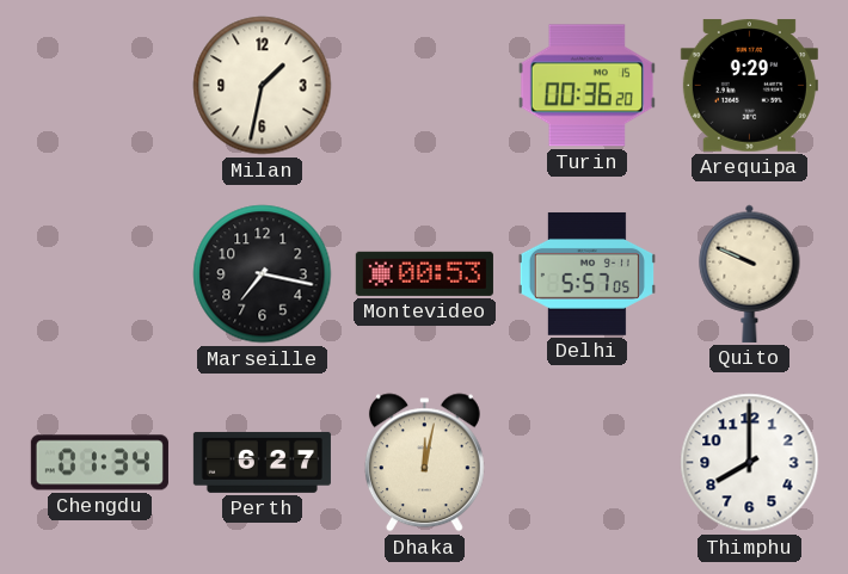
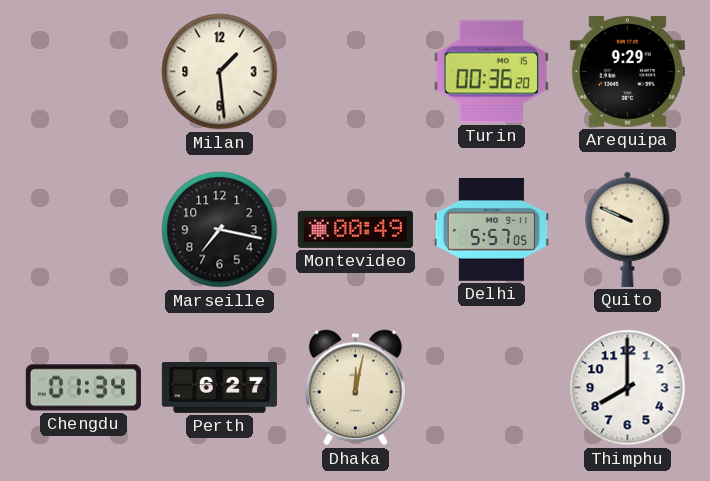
Milan: 1:32 -> 1:29 (220, 72)
Montevideo: 00:53 -> 00:49 (355, 229)
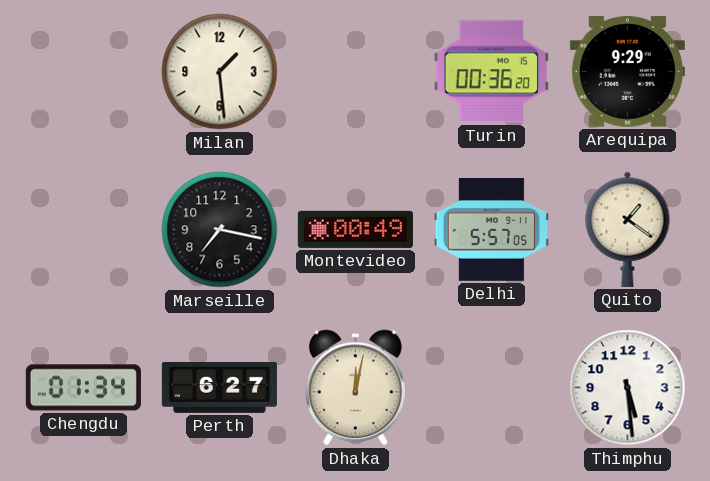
Quito: 9:49 -> 1:21 (628, 229)
Thimphu: 8:00 -> 5:29 (628, 388)
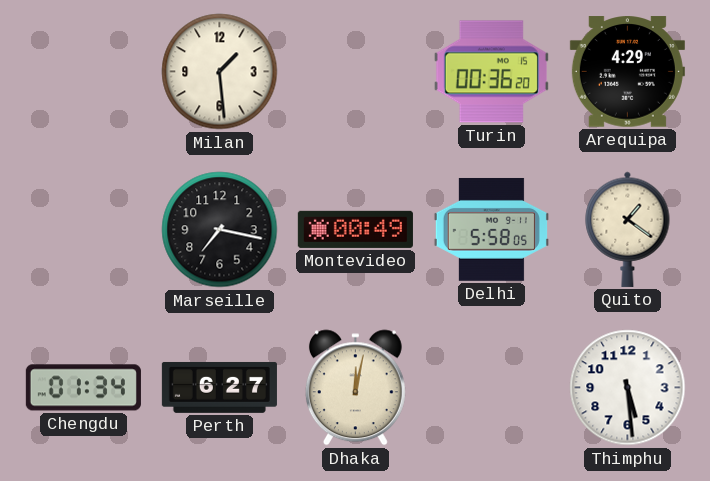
Arequipa: 9:29 -> 4:29 (627, 72)
Delhi: 5:57 -> 5:58 (491, 229)
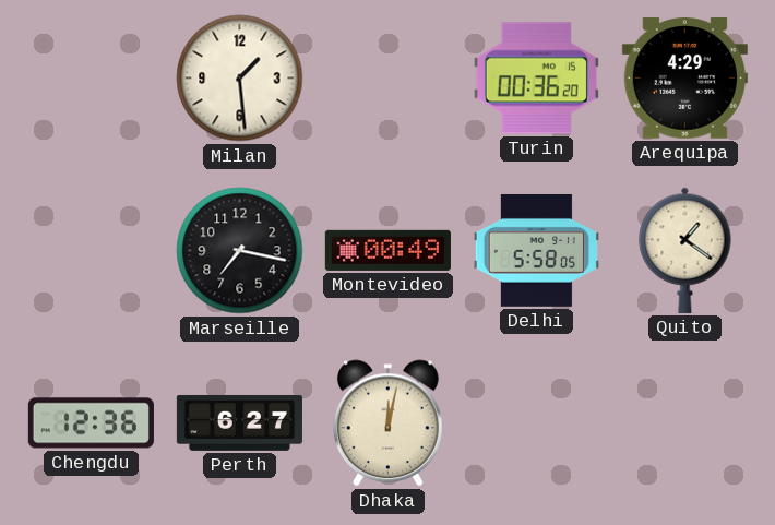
Chengdu: 01:34 -> 12:36 (91, 423)
Thimphu: 5:29 -> none (628, 388)
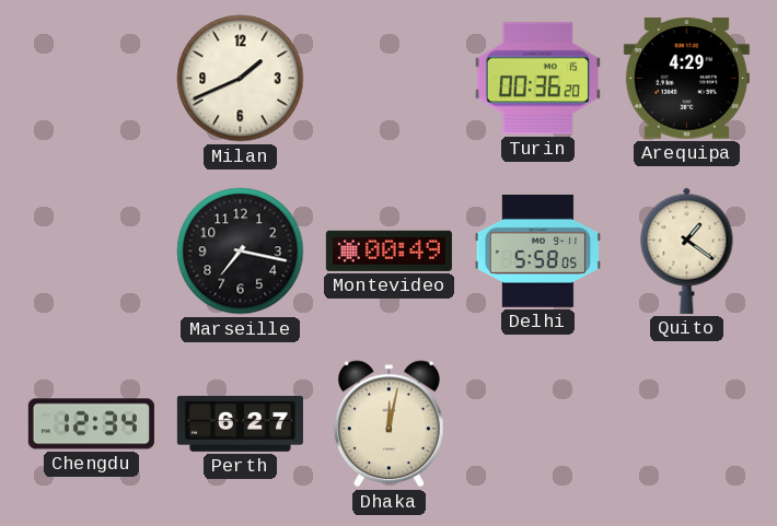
Milan: 1:29 -> 1:41 (241, 79)
Chengdu: 12:36 -> 12:34 (91, 424)
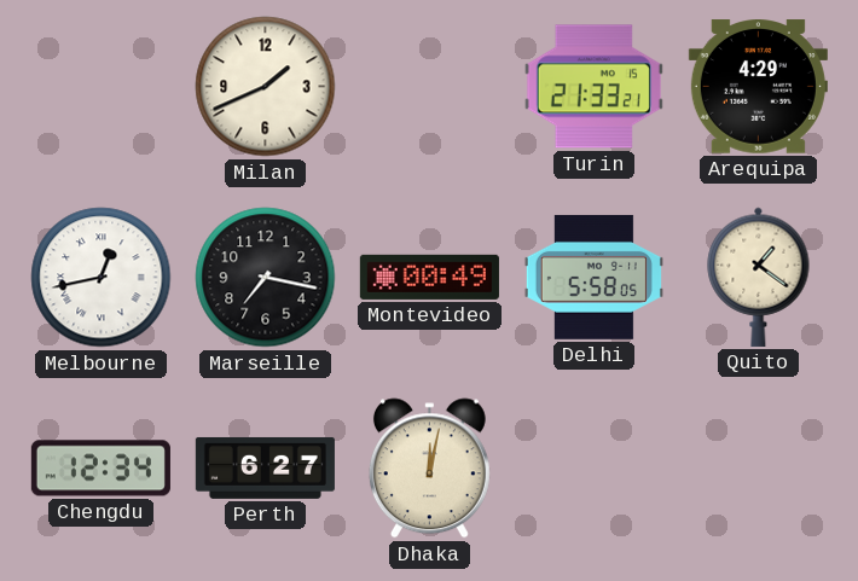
Turin: 00:36 -> 21:33 (593, 87)
Melbourne: none -> 12:43 (102, 278)
